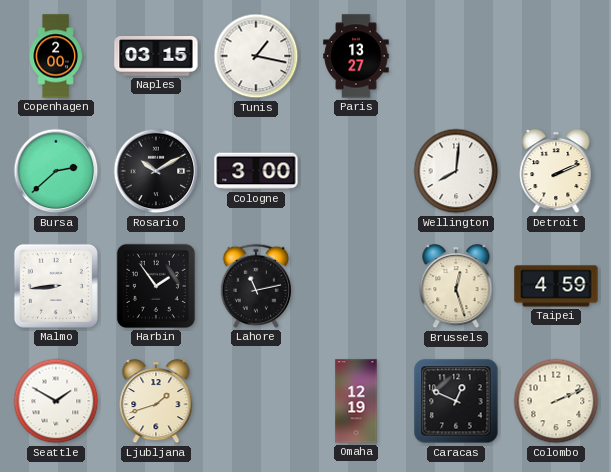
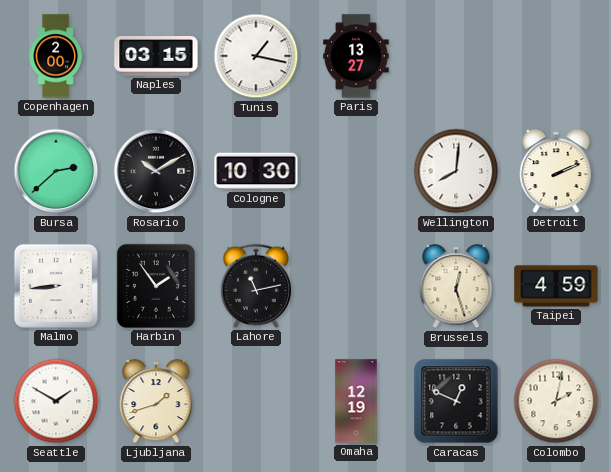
Cologne: 3:00 -> 10:30 (256, 171)
Colombo: 2:11 -> 2:02 (556, 401)
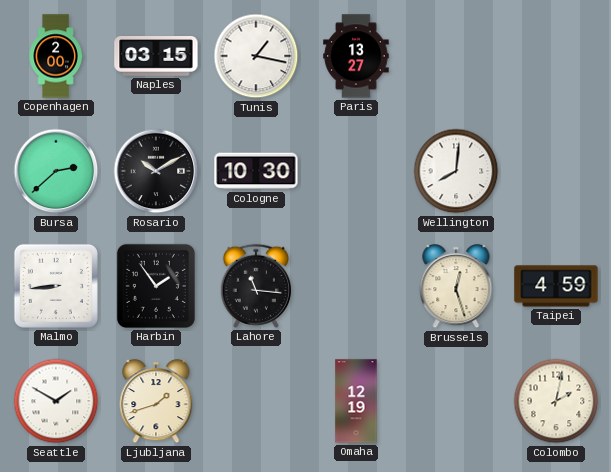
Detroit: 2:11 -> none (556, 172)
Lahore: 11:13 -> 11:16 (256, 286)
Caracas: 12:49 -> none (456, 401)
